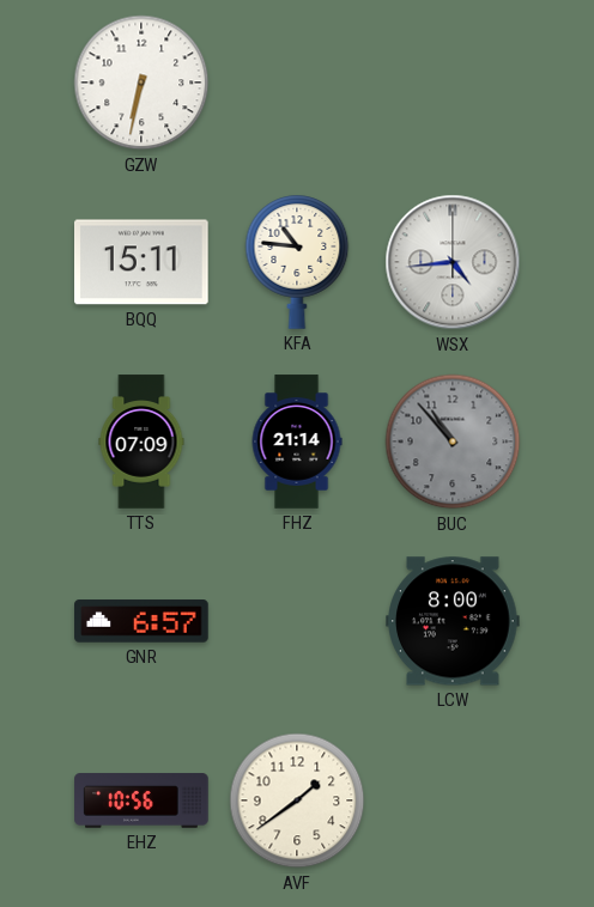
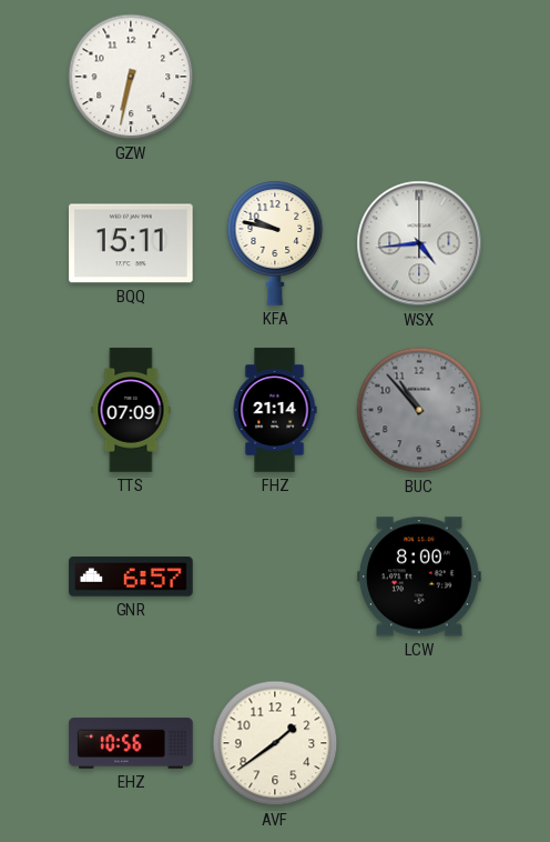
KFA: 10:46 -> 9:47 (275, 243)
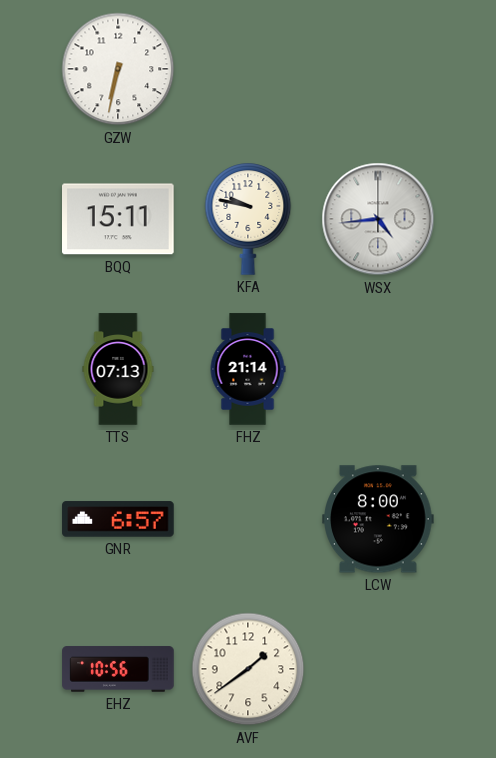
TTS: 07:09 -> 07:13 (118, 369)
BUC: 10:53 -> none (419, 410)
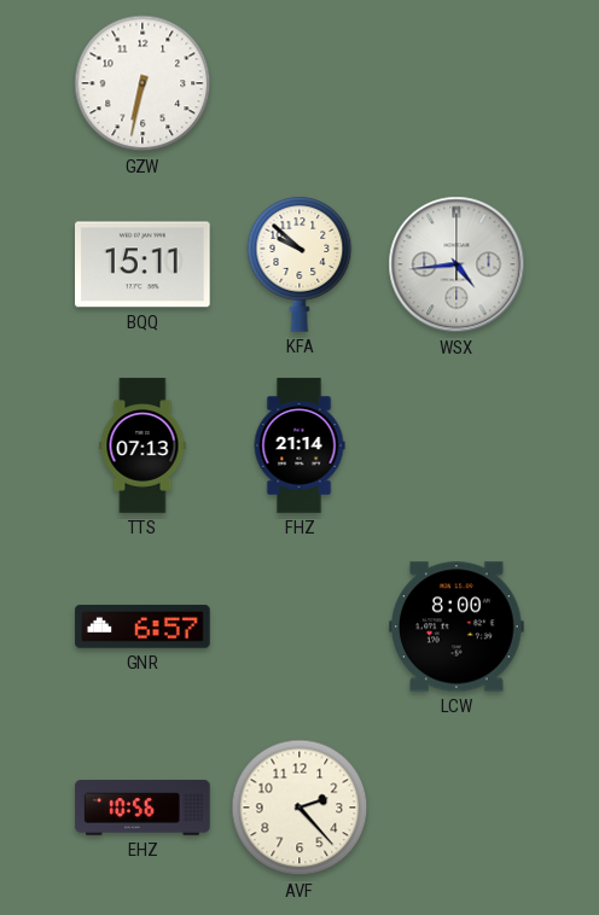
KFA: 9:47 -> 9:52 (299, 264)
AVF: 1:39 -> 2:23 (299, 808)
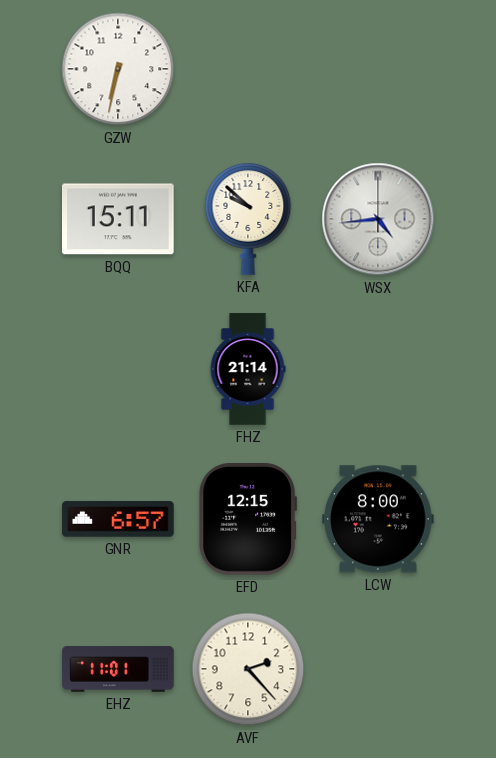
TTS: 07:13 -> none (143, 445)
EFD: none -> 12:15 (247, 520)
EHZ: 10:56 -> 11:01 (118, 669)
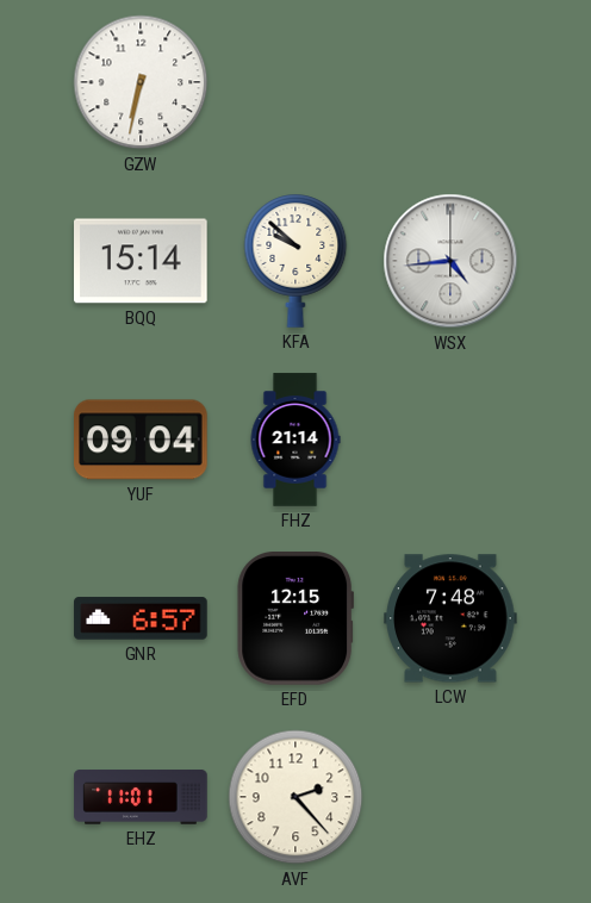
BQQ: 15:11 -> 15:14 (142, 261)
YUF: none -> 09:04 (142, 440)
LCW: 8:00 -> 7:48 (450, 618)
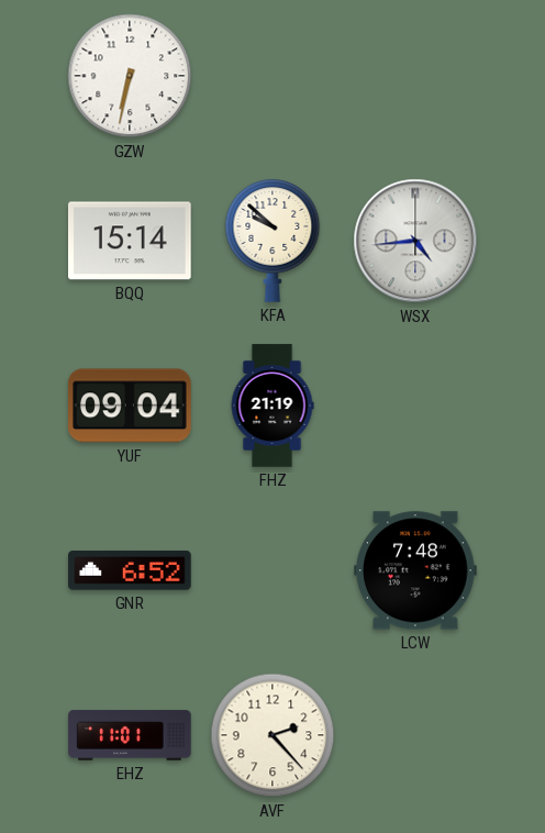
FHZ: 21:14 -> 21:19 (272, 406)
GNR: 6:57 -> 6:52 (130, 570)
EFD: 12:15 -> none (294, 619)
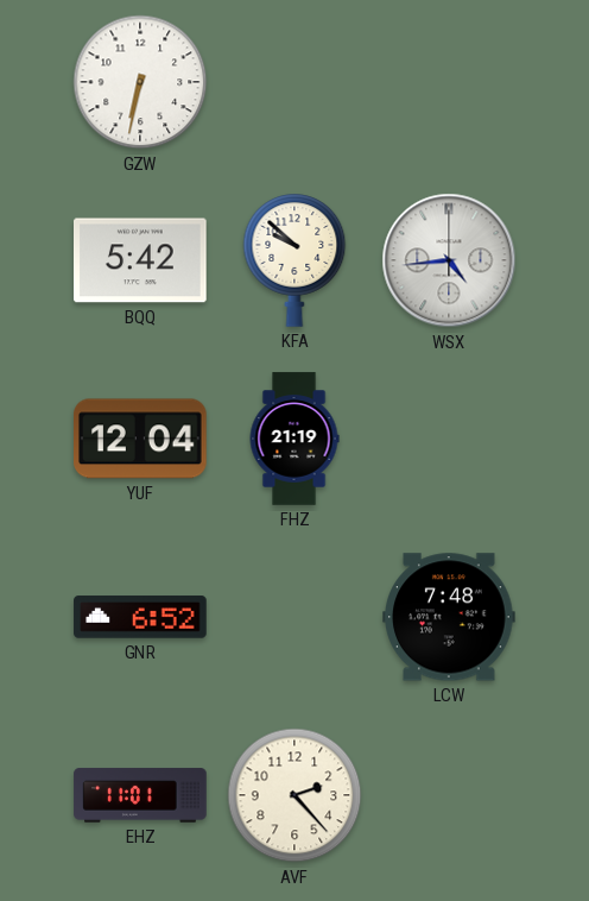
BQQ: 15:14 -> 5:42 (141, 260)
YUF: 09:04 -> 12:04 (141, 439)
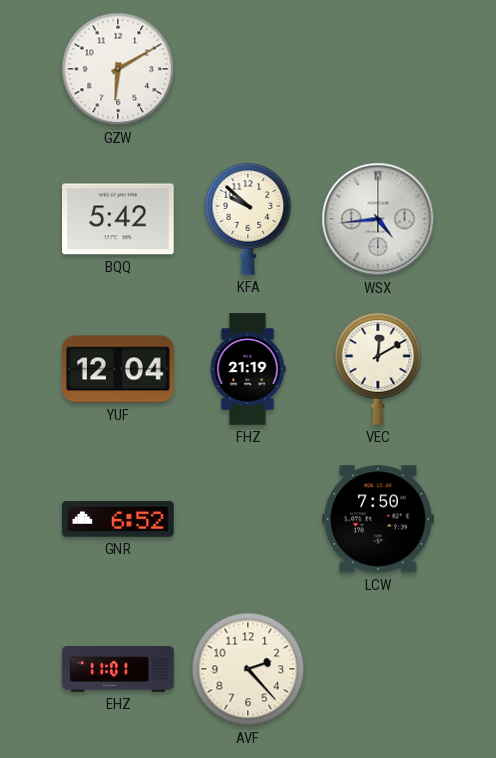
GZW: 6:32 -> 6:10 (118, 69)
VEC: none -> 12:10 (378, 369)
LCW: 7:48 -> 7:50 (378, 519)
